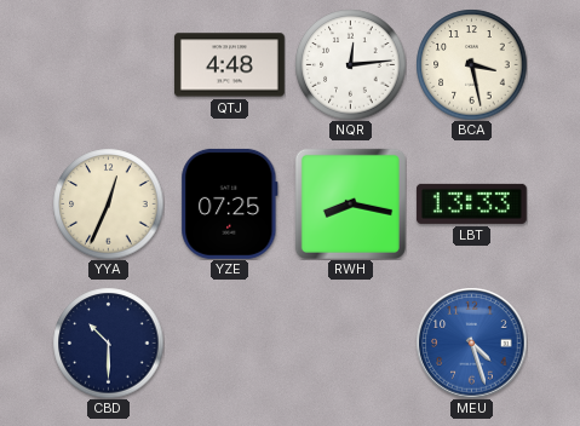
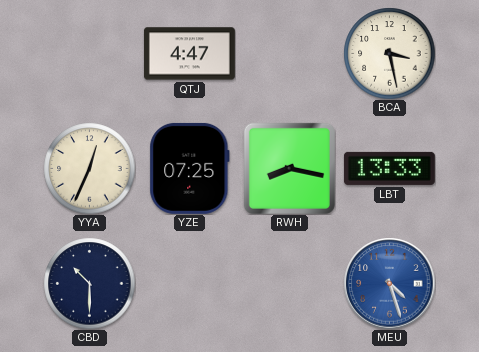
QTJ: 4:48 -> 4:47 (189, 54)
NQR: 12:14 -> none (350, 64)
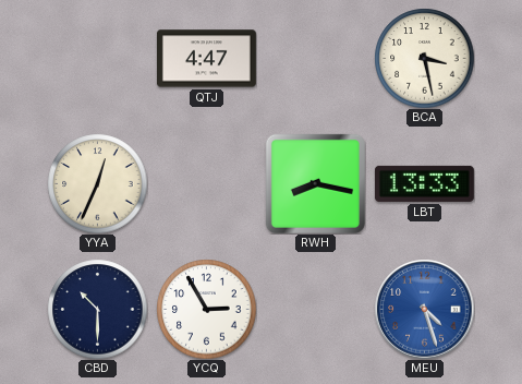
YZE: 07:25 -> none (190, 168)
YCQ: none -> 2:55 (206, 309)
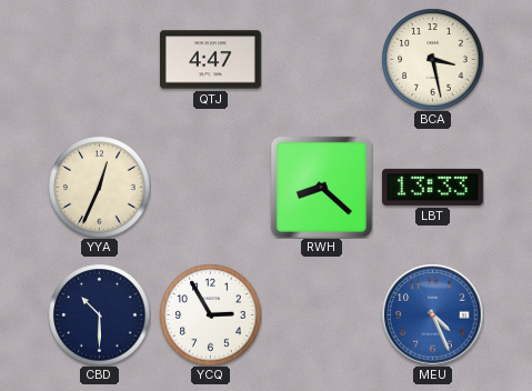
RWH: 8:17 -> 8:22 (321, 187)
MEU: 4:27 -> 4:26 (432, 314)
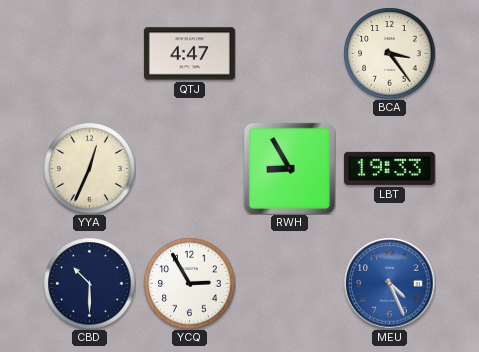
BCA: 3:28 -> 3:24 (389, 53)
RWH: 8:22 -> 8:55 (289, 168)
LBT: 13:33 -> 19:33 (389, 168)
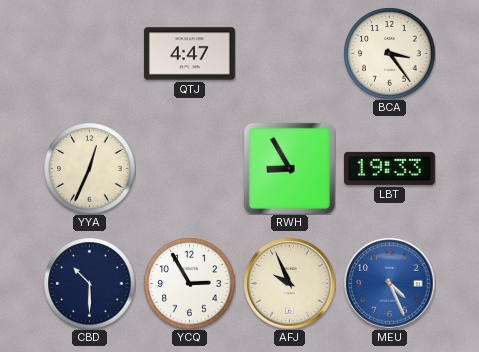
AFJ: none -> 9:56 (289, 283)
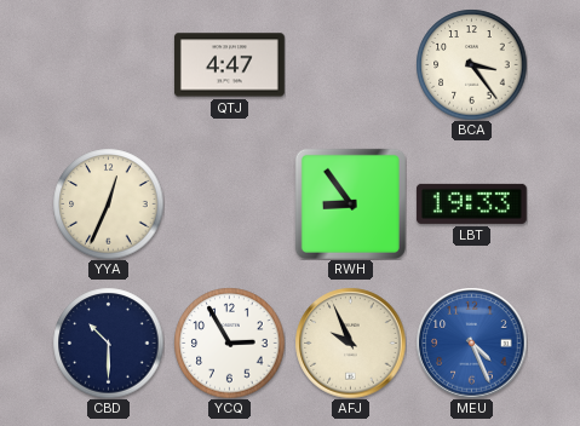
RWH: 8:55 -> 8:54 (350, 203)
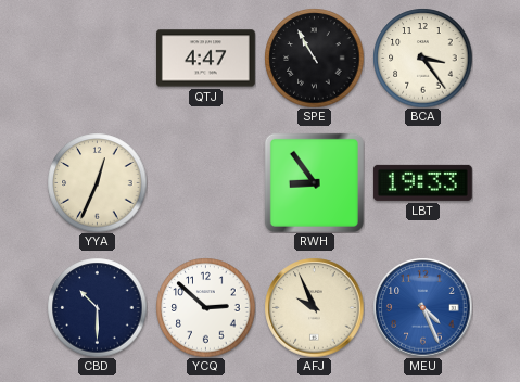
SPE: none -> 10:55 (314, 58)
YCQ: 2:55 -> 2:52 (205, 307)
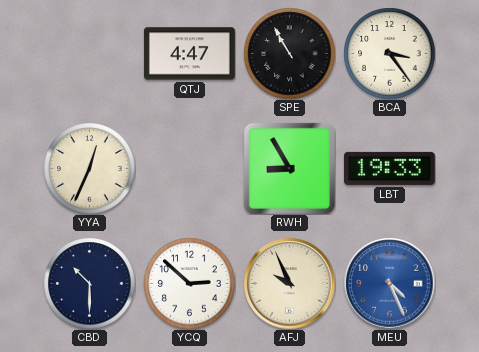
RWH: 8:54 -> 8:55 (289, 168)
